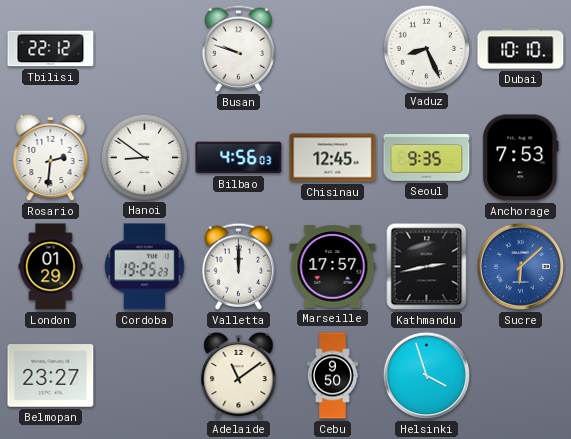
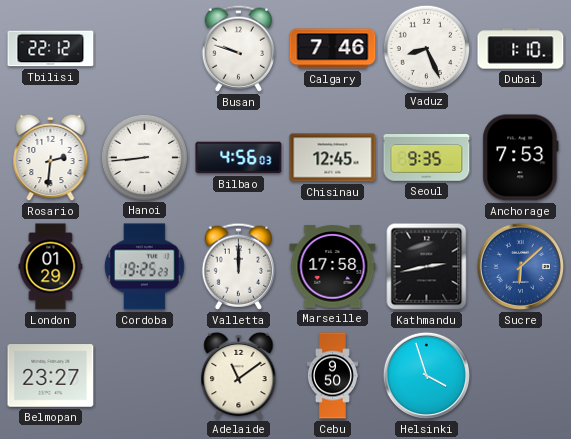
Calgary: none -> 7:46 (333, 49)
Dubai: 10:10 -> 1:10 (521, 49)
Hanoi: 8:51 -> 8:44 (144, 157)
Marseille: 17:57 -> 17:58 (333, 267)
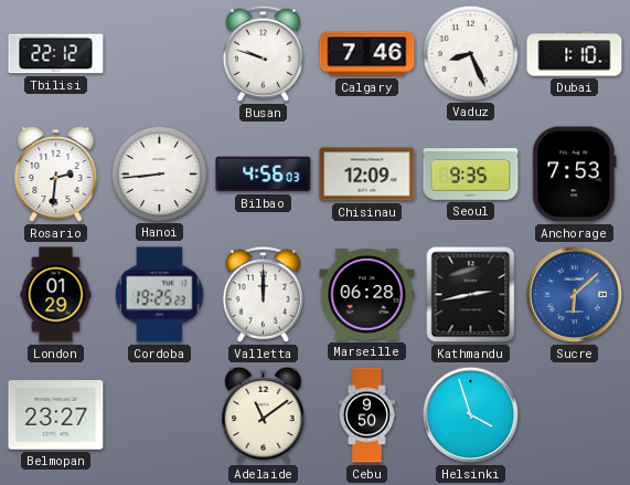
Chisinau: 12:45 -> 12:09 (367, 175)
Marseille: 17:58 -> 06:28 (367, 295)
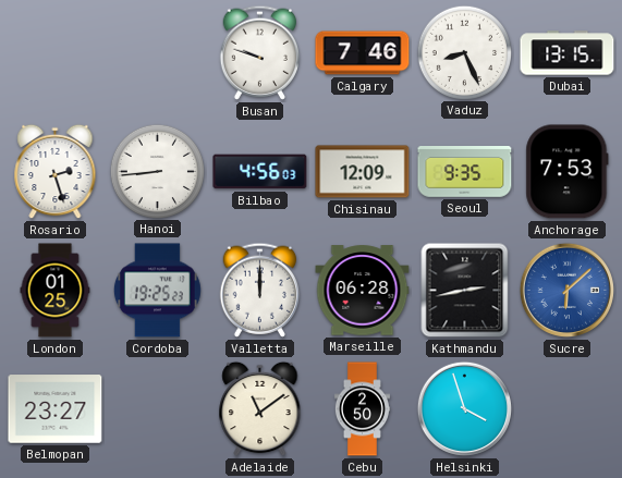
Tbilisi: 22:12 -> none (56, 54)
Dubai: 1:10 -> 13:15 (568, 53)
Rosario: 2:31 -> 2:27 (56, 172)
London: 01:29 -> 01:25 (56, 291)
Cebu: 9:50 -> 2:50 (362, 409)
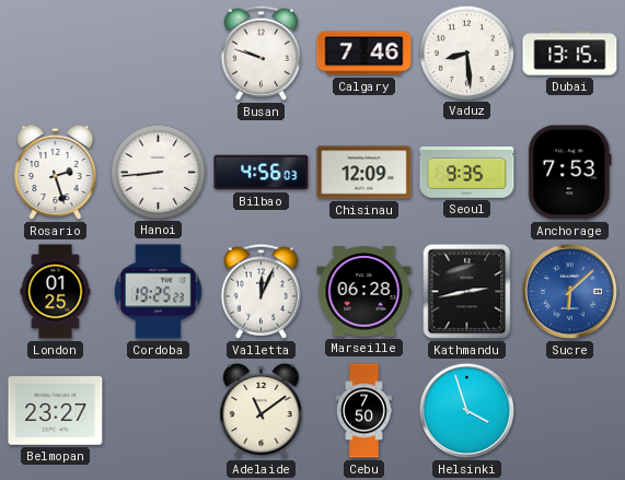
Vaduz: 8:26 -> 8:29 (466, 52)
Valletta: 12:00 -> 12:04 (261, 291)
Cebu: 2:50 -> 7:50 (363, 411)
